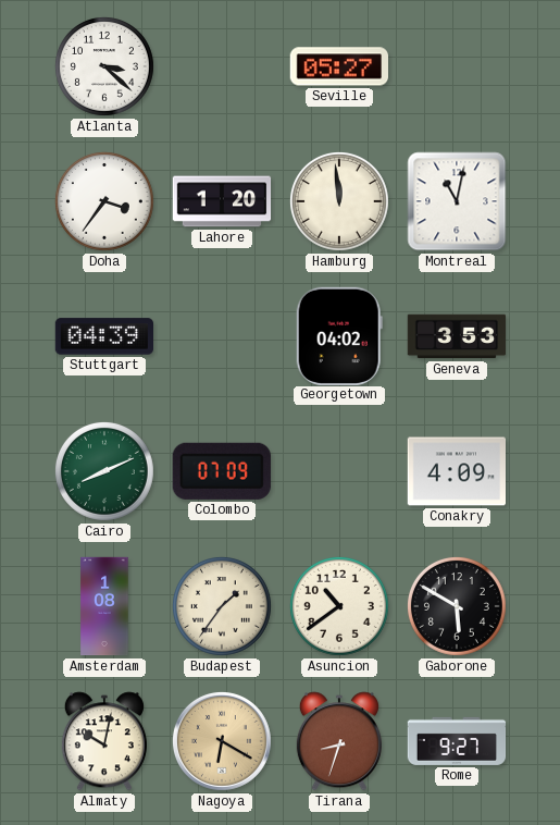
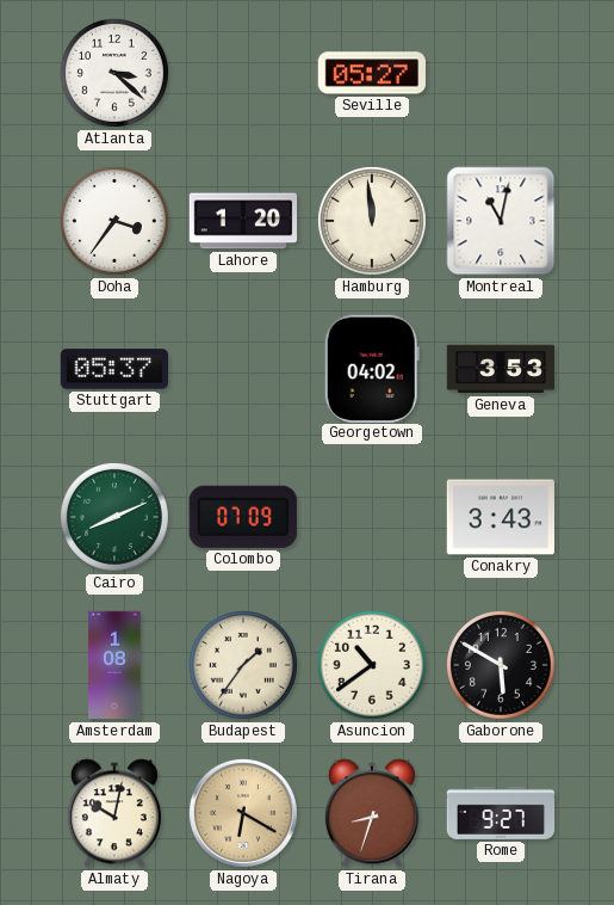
Stuttgart: 04:39 -> 05:37 (114, 369)
Conakry: 4:09 -> 3:43 (501, 517)
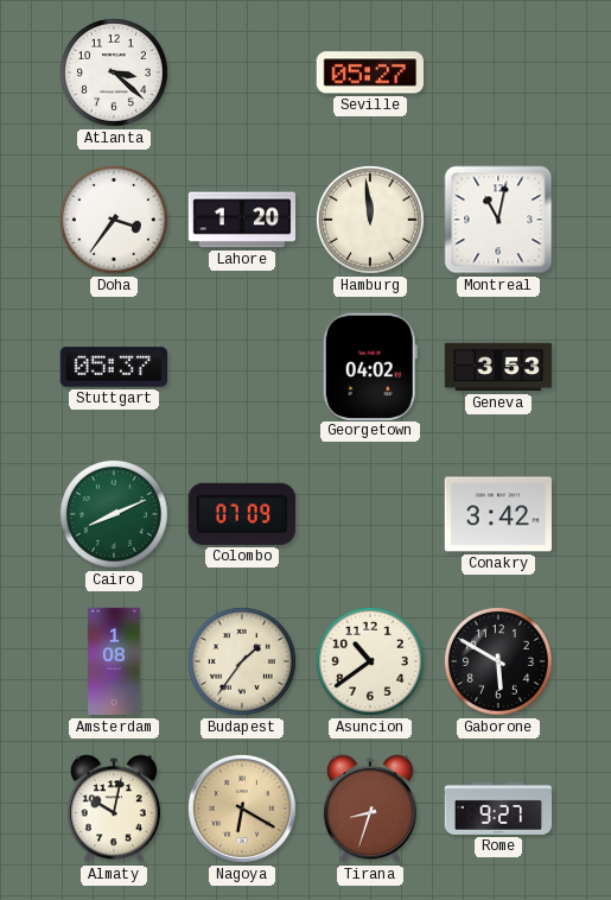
Conakry: 3:43 -> 3:42 (498, 514)
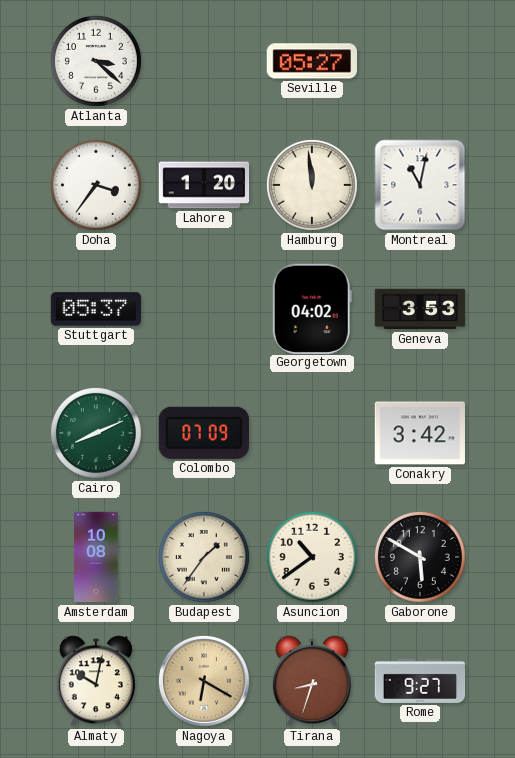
Amsterdam: 1:08 -> 10:08 (96, 557)
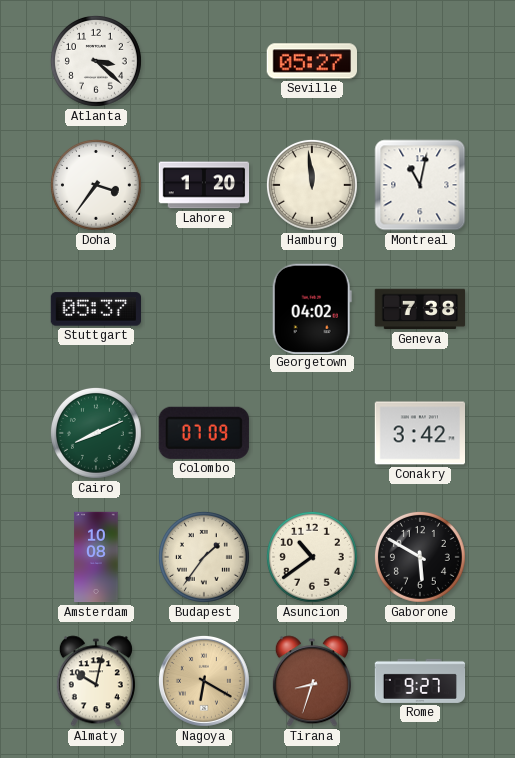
Geneva: 3:53 -> 7:38 (420, 309)
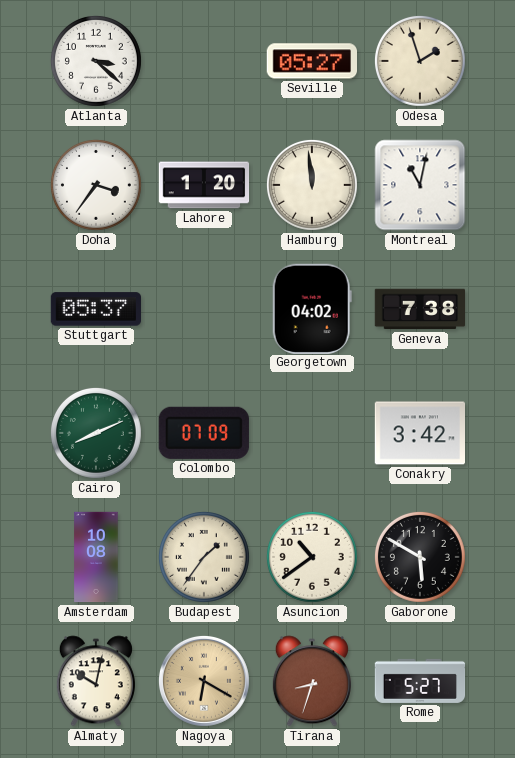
Odesa: none -> 1:57 (420, 61)
Rome: 9:27 -> 5:27 (420, 681)
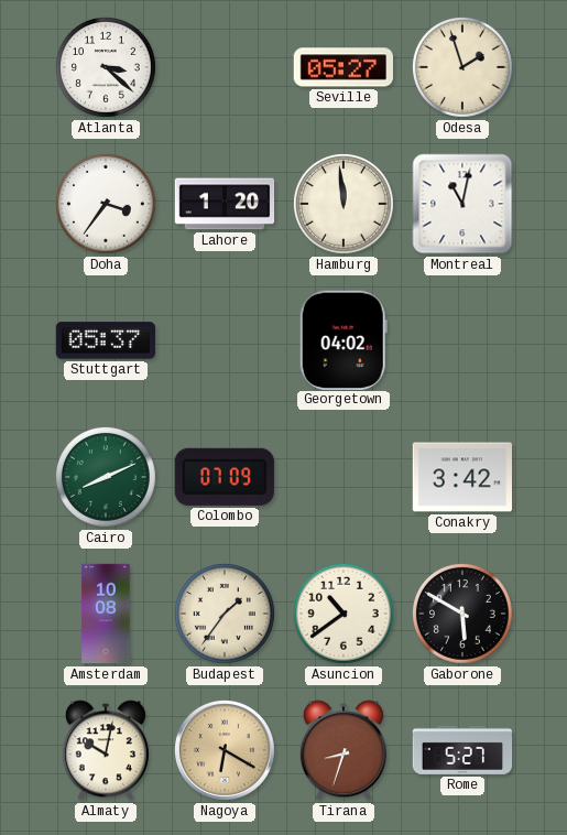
Geneva: 7:38 -> none (420, 309)
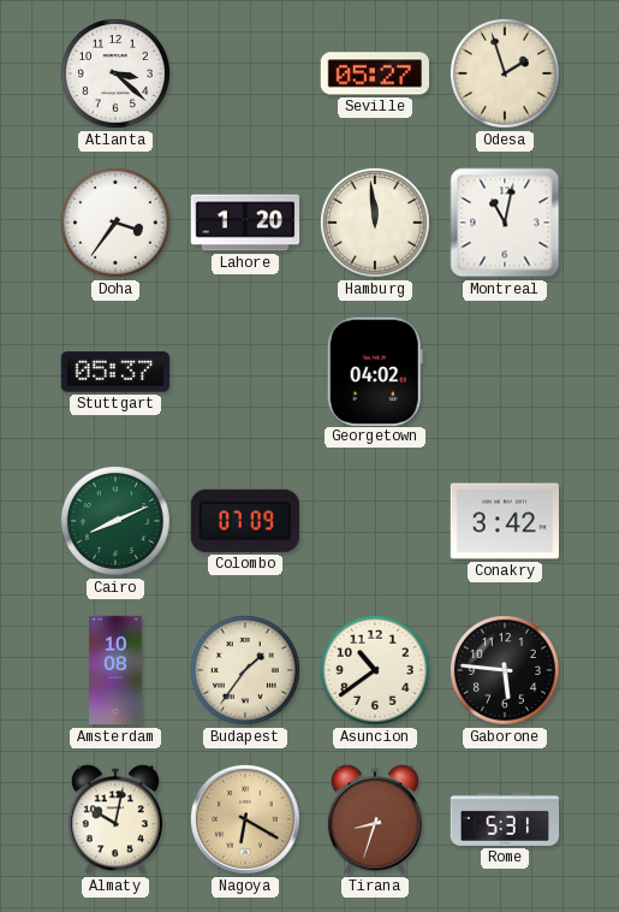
Gaborone: 5:50 -> 5:46 (505, 670)
Rome: 5:27 -> 5:31 (505, 819)
